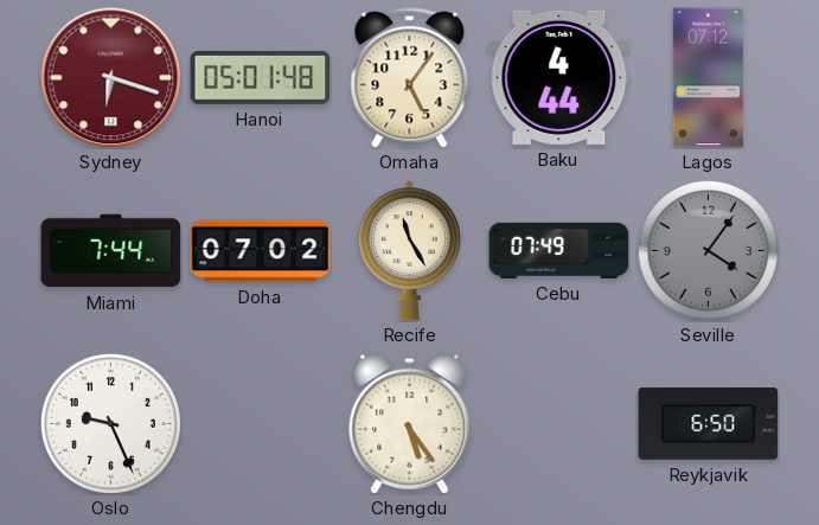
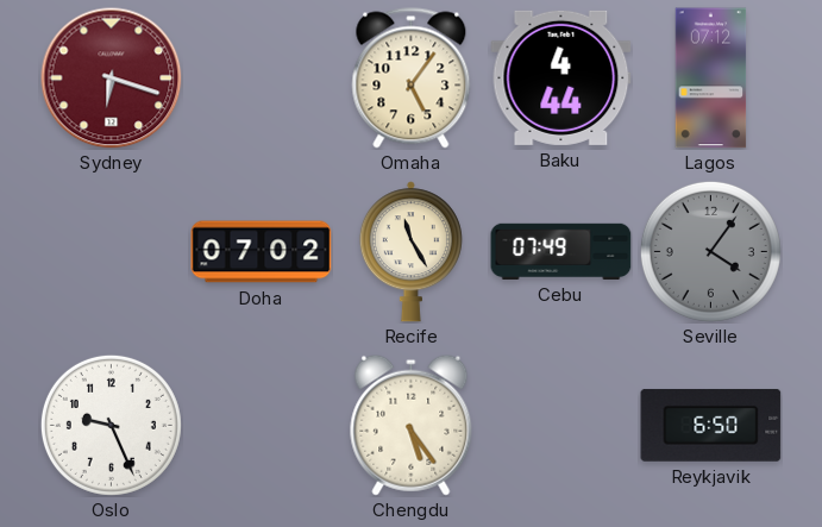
Hanoi: 05:01 -> none (261, 77)
Miami: 7:44 -> none (111, 251)
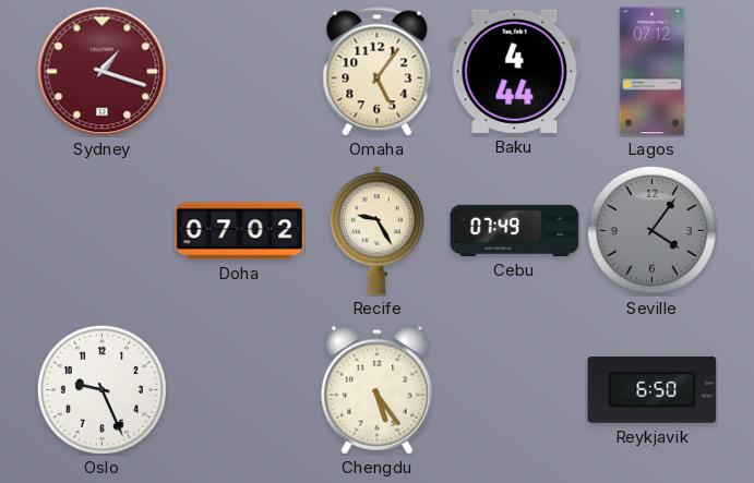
Sydney: 6:18 -> 1:18 (103, 72)
Recife: 11:25 -> 9:25 (376, 231)
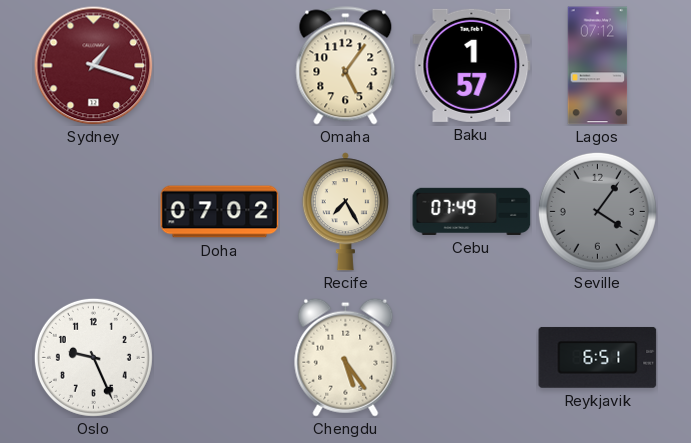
Baku: 4:44 -> 1:57 (472, 65)
Recife: 9:25 -> 7:25 (345, 212)
Reykjavik: 6:50 -> 6:51 (598, 357)
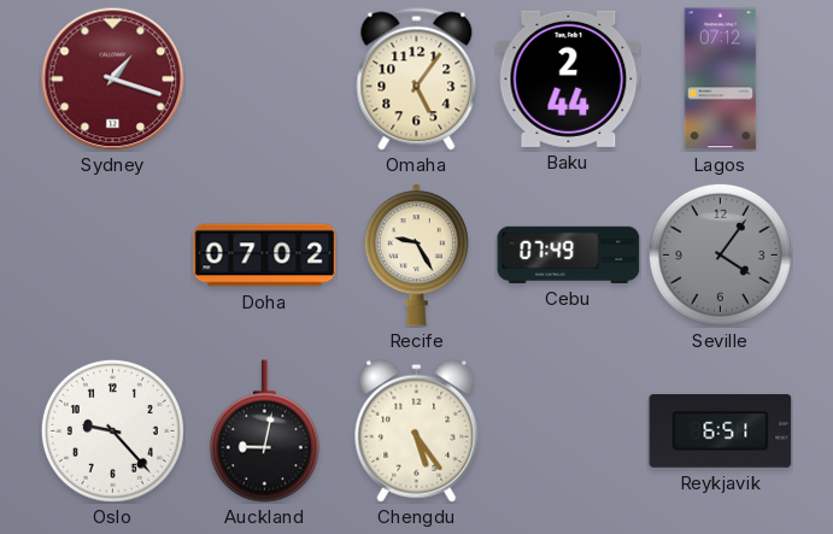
Baku: 1:57 -> 2:44 (569, 78)
Recife: 7:25 -> 9:25 (416, 256)
Oslo: 9:26 -> 9:23 (112, 430)
Auckland: none -> 9:02 (264, 432)
